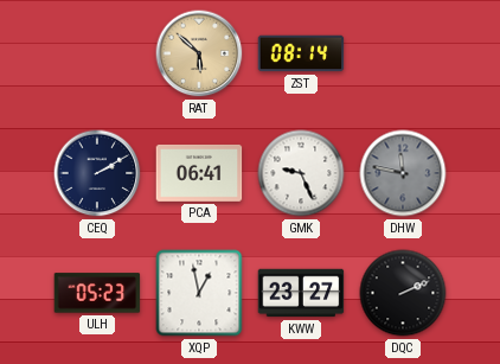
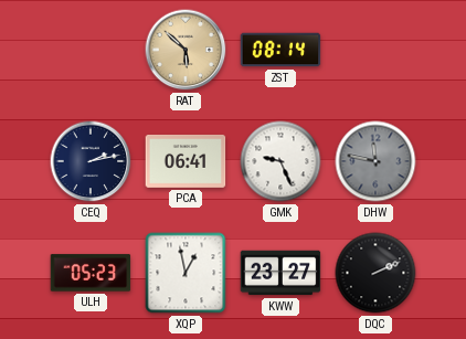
CEQ: 2:10 -> 2:13 (91, 161)
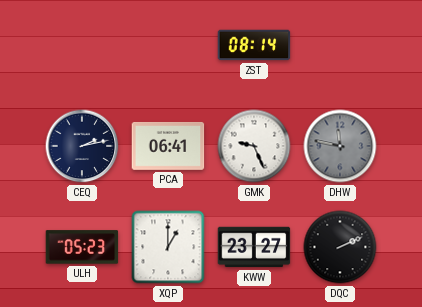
RAT: 5:52 -> none (186, 50)
XQP: 12:58 -> 1:00 (168, 247)
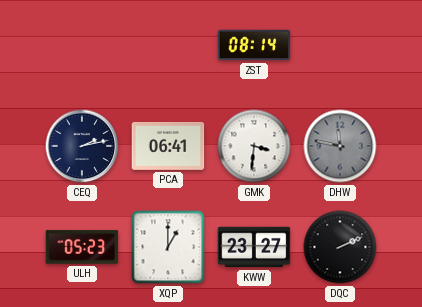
GMK: 9:26 -> 3:31 (254, 146)
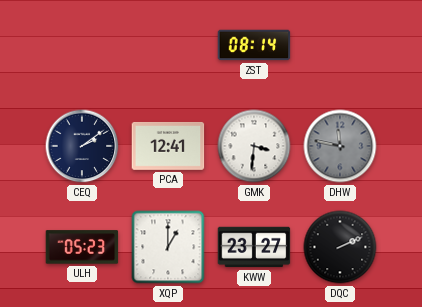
CEQ: 2:13 -> 2:09 (82, 146)
PCA: 06:41 -> 12:41 (168, 146)
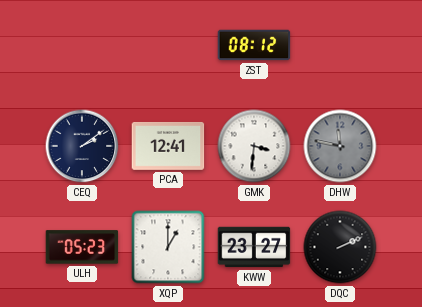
ZST: 08:14 -> 08:12 (254, 45)
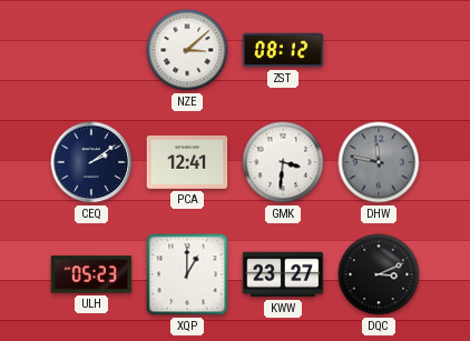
NZE: none -> 3:08 (187, 50)
DQC: 2:11 -> 3:11 (379, 274)
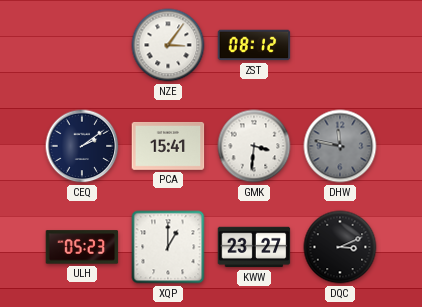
NZE: 3:08 -> 3:06 (168, 45)
PCA: 12:41 -> 15:41 (168, 146)
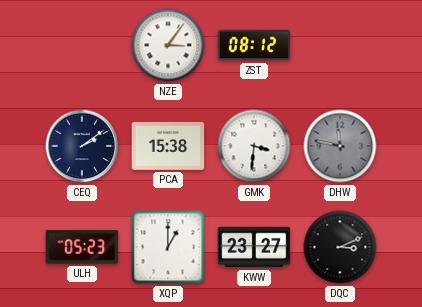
PCA: 15:41 -> 15:38 (168, 146)
